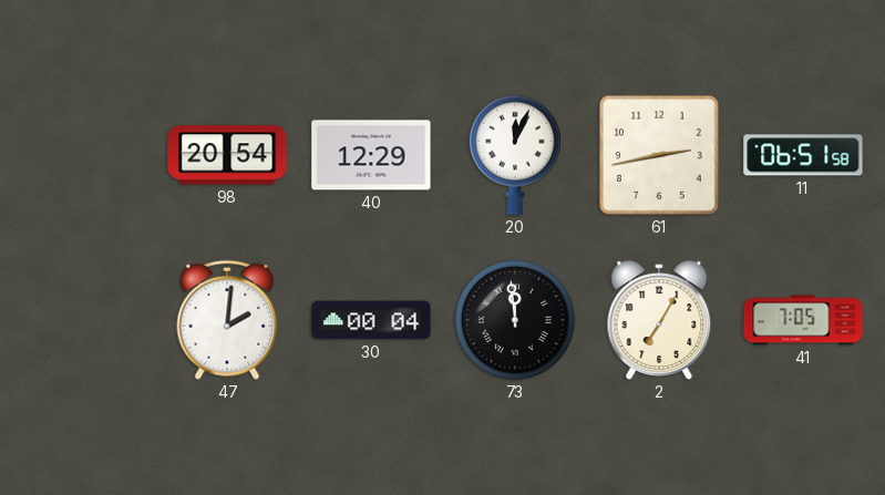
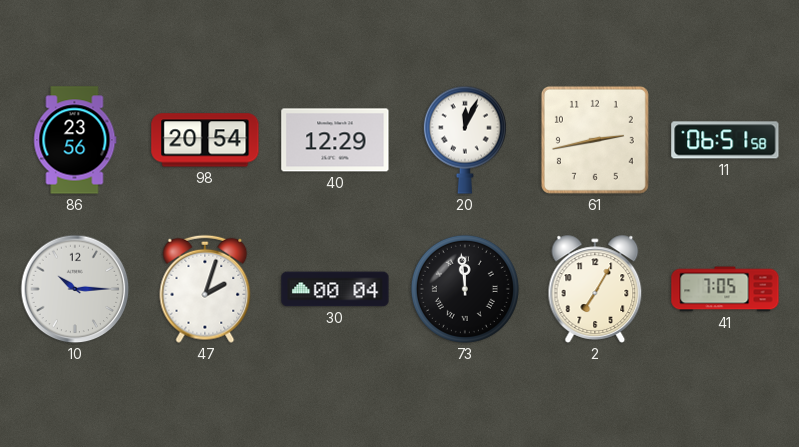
86: none -> 23:56 (75, 140)
10: none -> 10:15 (75, 289)
47: 2:01 -> 2:03 (205, 289)
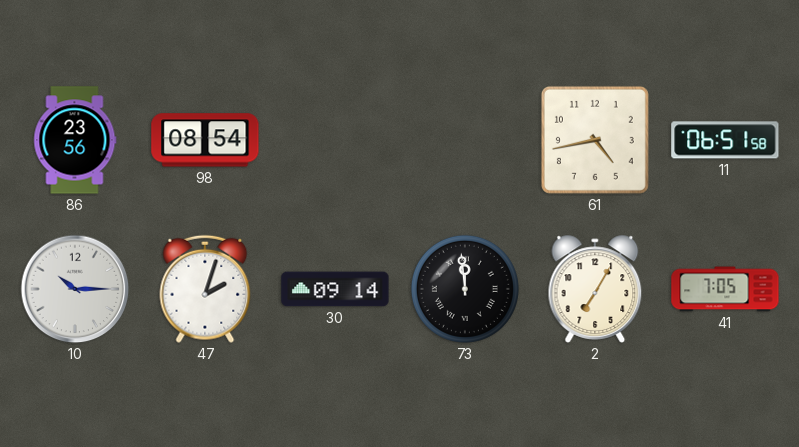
98: 20:54 -> 08:54 (205, 140)
40: 12:29 -> none (335, 140)
20: 12:04 -> none (465, 140)
61: 2:43 -> 4:43 (595, 140)
30: 00:04 -> 09:14 (335, 289)
